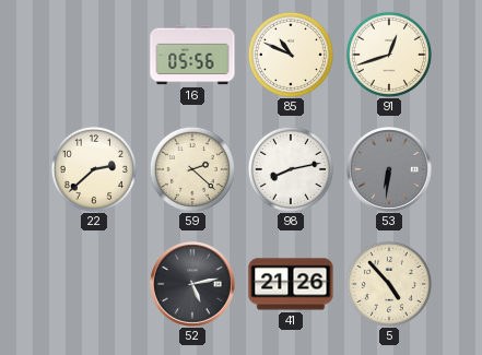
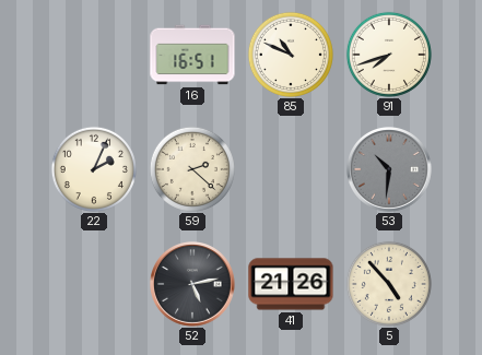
16: 05:56 -> 16:51 (192, 55)
91: 12:42 -> 7:42 (389, 55)
22: 2:38 -> 2:04 (94, 169)
98: 8:13 -> none (291, 169)
53: 6:31 -> 10:31 (390, 170)
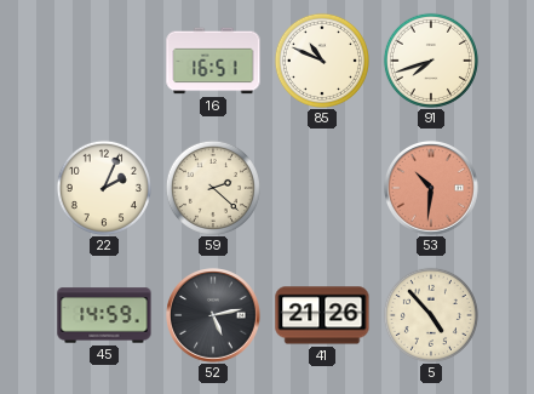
53 dial: grey -> salmon (432, 189)
45: none -> 14:59 (104, 315)
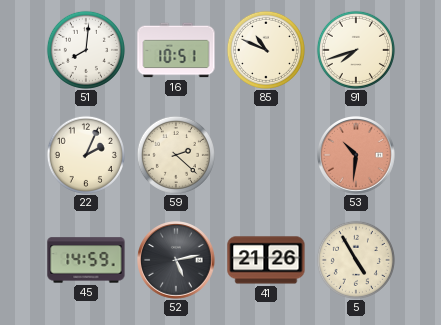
51: none -> 8:01 (86, 50)
16: 16:51 -> 10:51 (176, 50)
5: 4:53 -> 4:55 (356, 260)
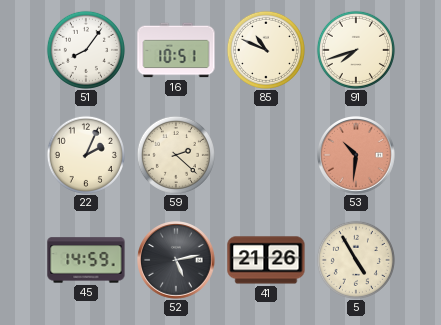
51: 8:01 -> 8:06 (86, 50)
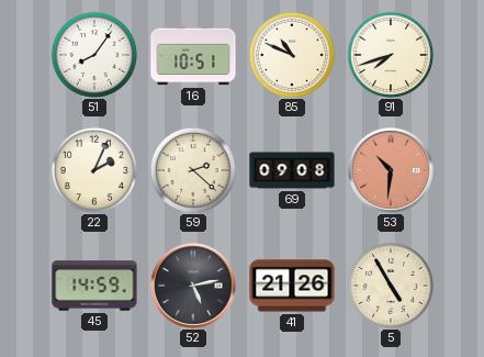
69: none -> 09:08 (292, 170)
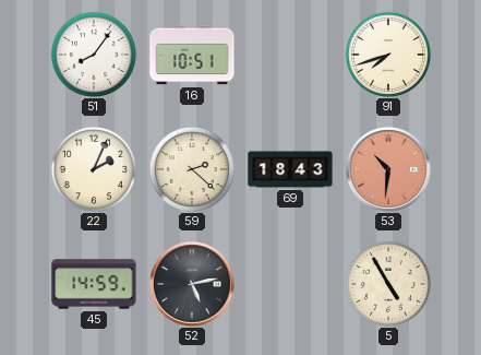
85: 10:49 -> none (292, 55)
69: 09:08 -> 18:43 (290, 169)
41: 21:26 -> none (292, 286)
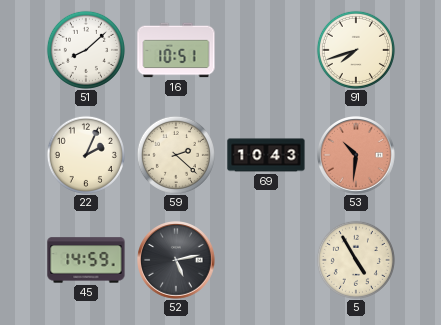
51: 8:06 -> 8:08 (86, 50)
69: 18:43 -> 10:43 (266, 155)
